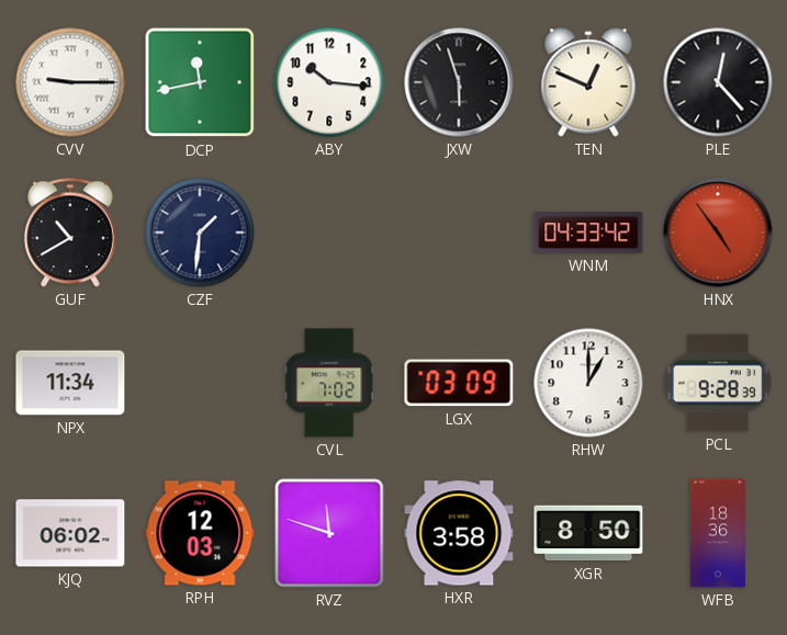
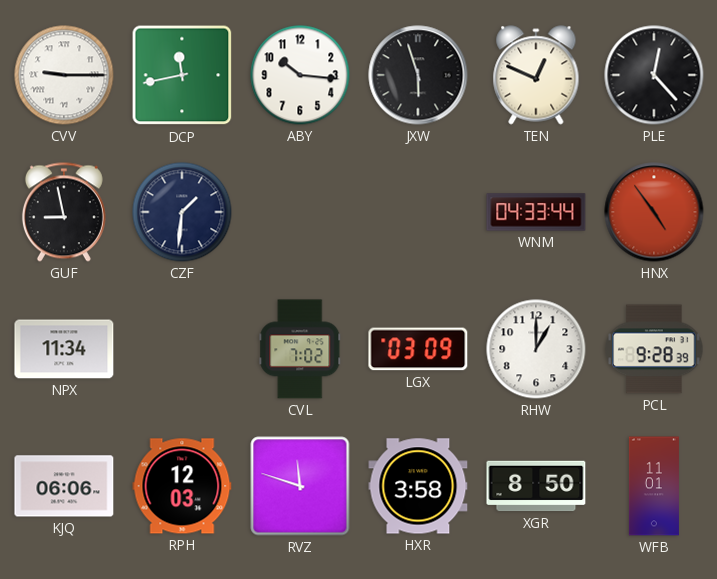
GUF: 10:40 -> 8:58 (64, 212)
WNM: 04:33:42 -> 04:33:44 (536, 212)
KJQ: 06:02 -> 06:06 (64, 486)
WFB: 18:36 -> 11:01 (654, 486)
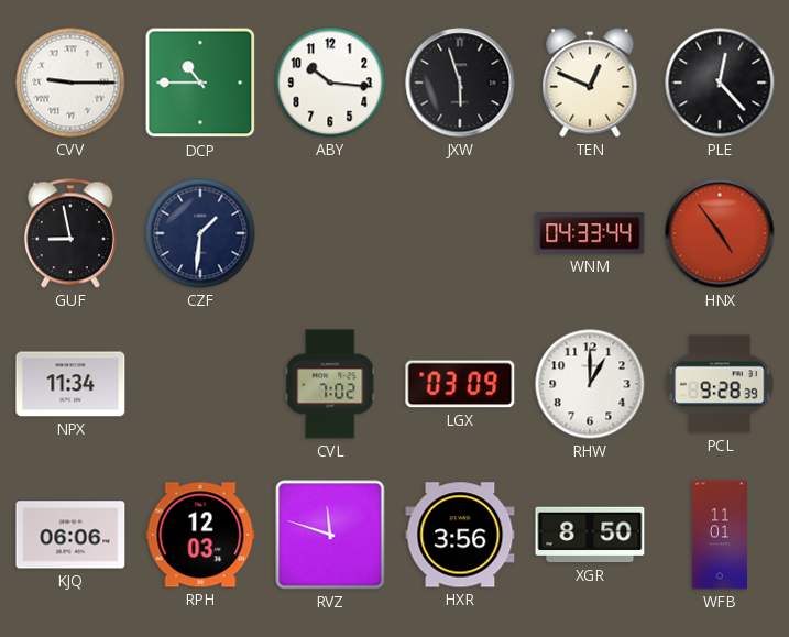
DCP: 11:43 -> 10:45 (200, 83)
HXR: 3:58 -> 3:56 (460, 535)
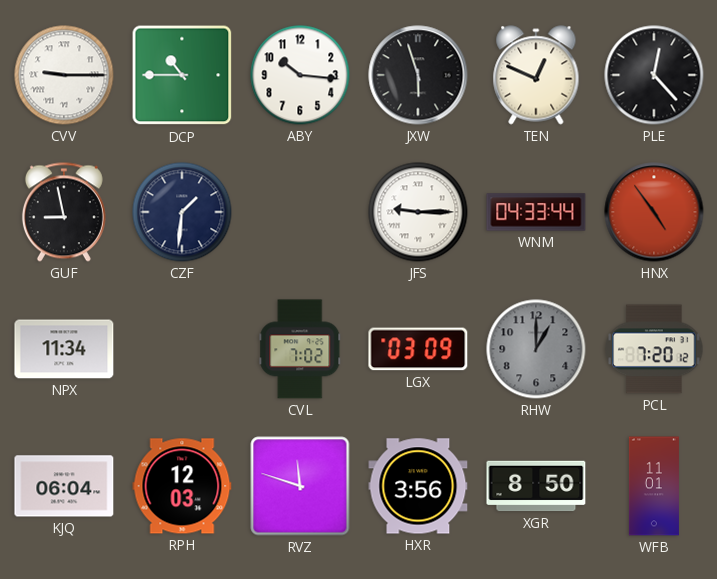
JFS: none -> 9:15 (418, 212)
RHW dial: white -> grey (536, 349)
PCL: 9:28 -> 7:20 (654, 349)
KJQ: 06:06 -> 06:04 (64, 486)
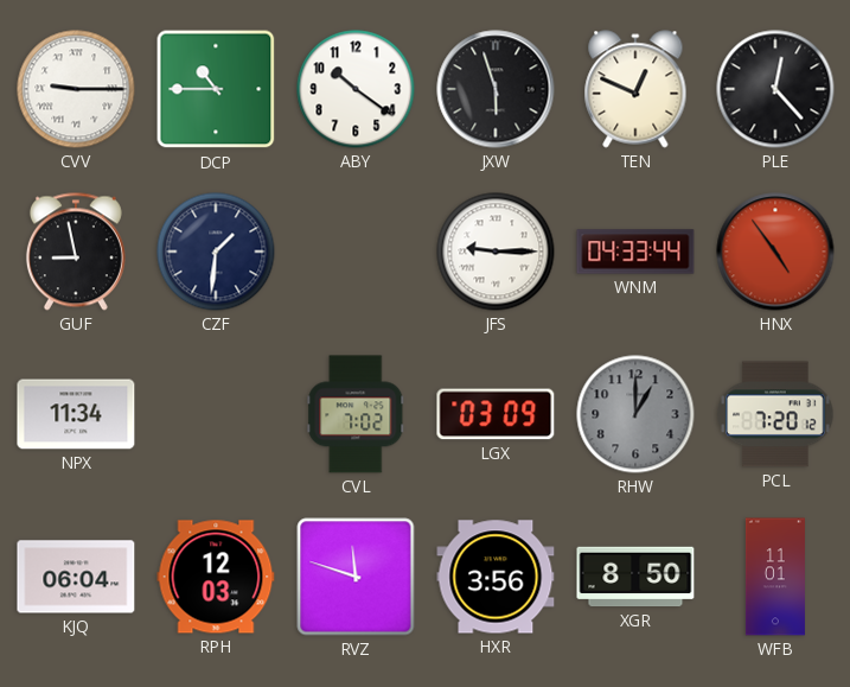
ABY: 10:16 -> 10:21 (356, 89)
